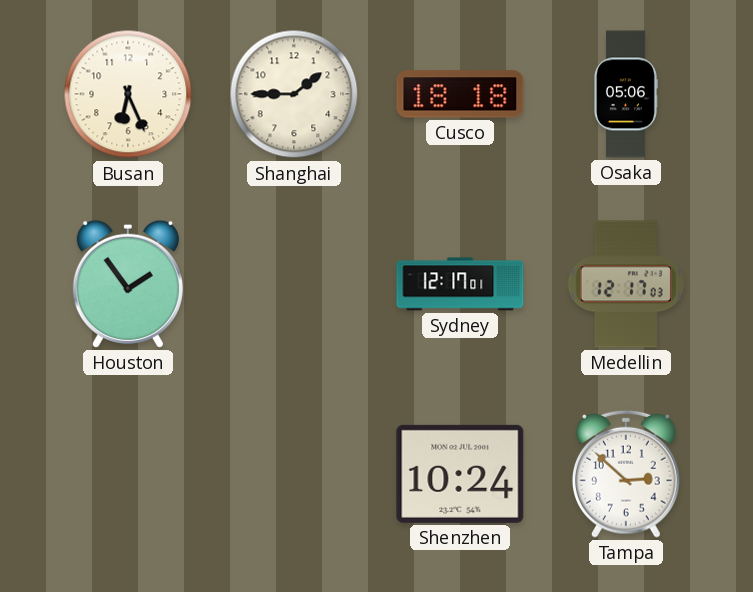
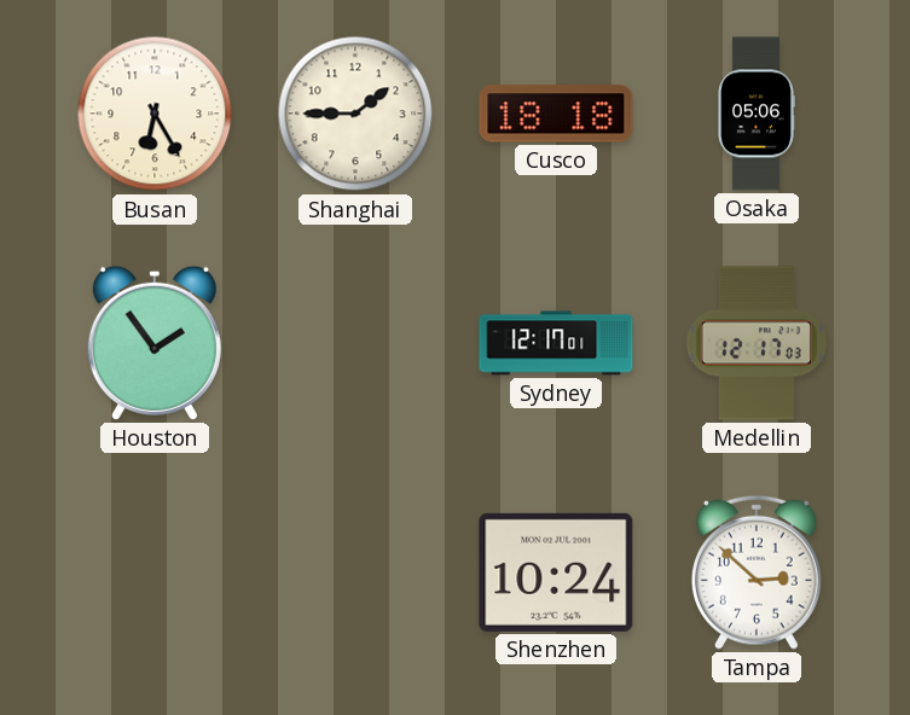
Busan: 6:26 -> 6:25 (155, 114)
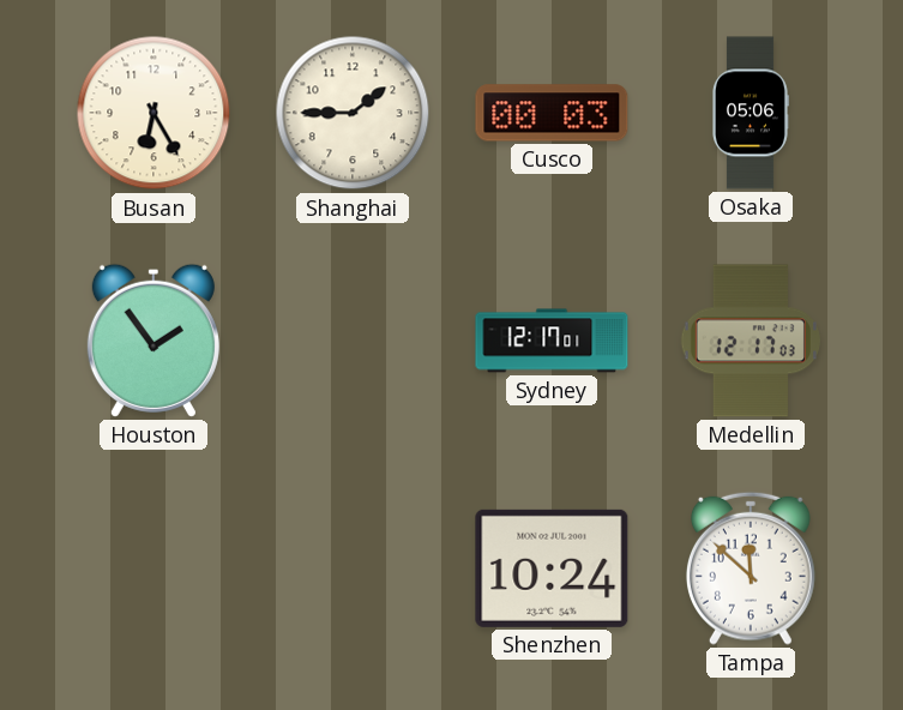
Cusco: 18:18 -> 00:03 (552, 113)
Tampa: 2:52 -> 11:52 (751, 568)
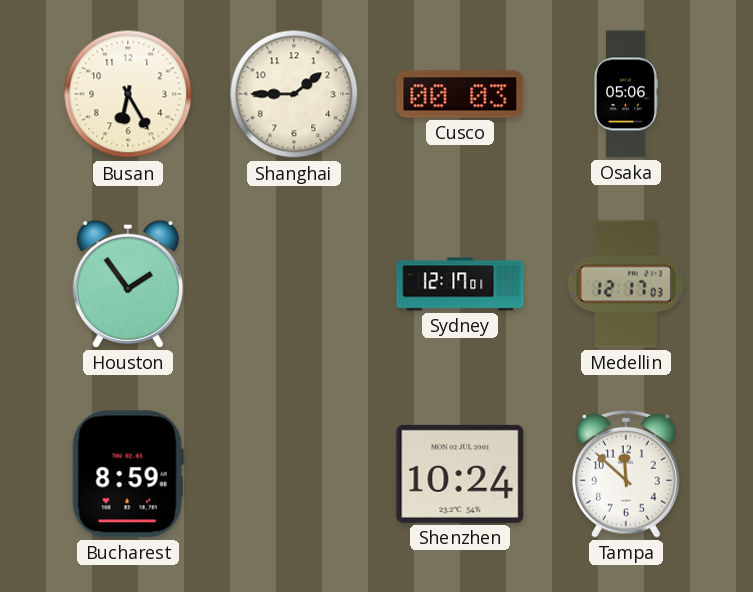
Bucharest: none -> 8:59 (128, 474)
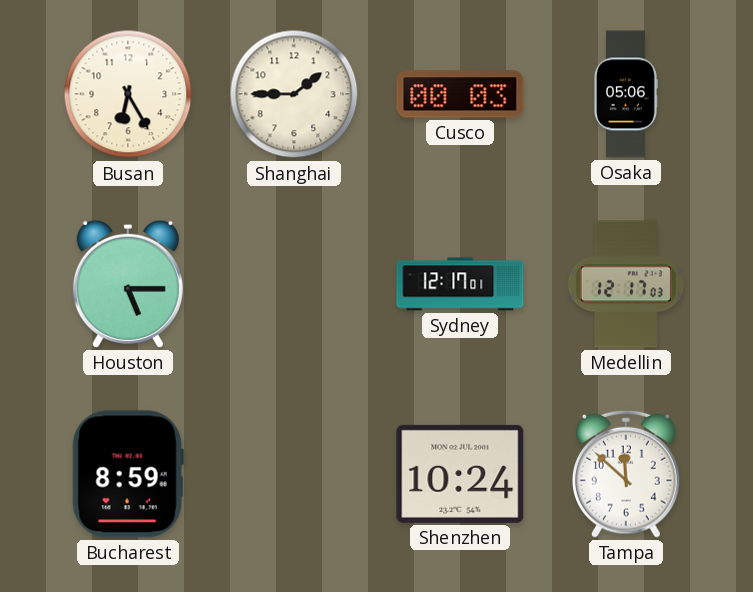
Houston: 1:54 -> 5:15 (128, 284)
